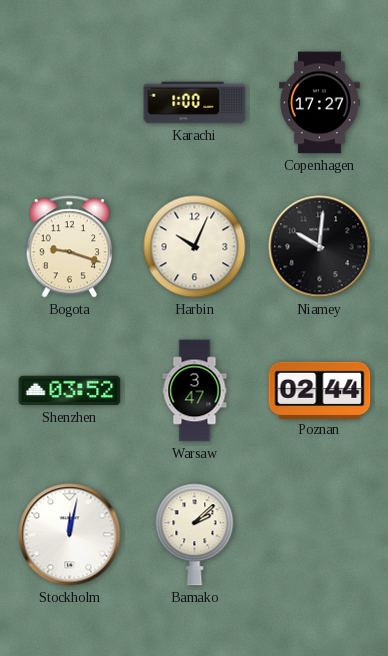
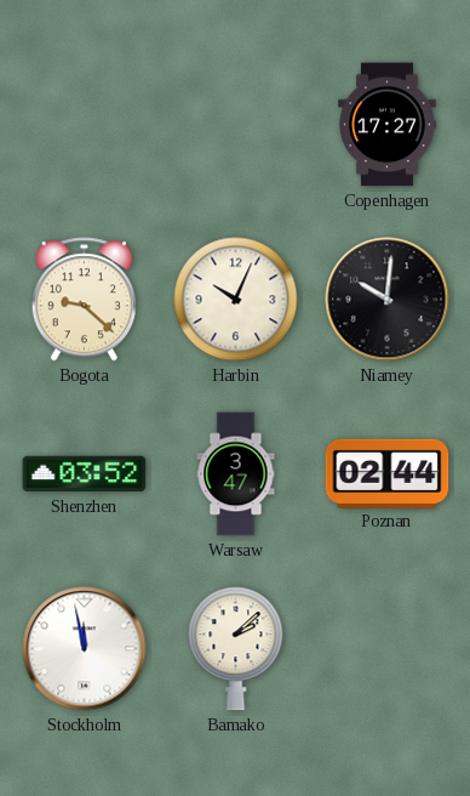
Karachi: 1:00 -> none (195, 103)
Bogota: 9:18 -> 9:22 (84, 300)
Stockholm: 12:02 -> 11:58 (85, 649)
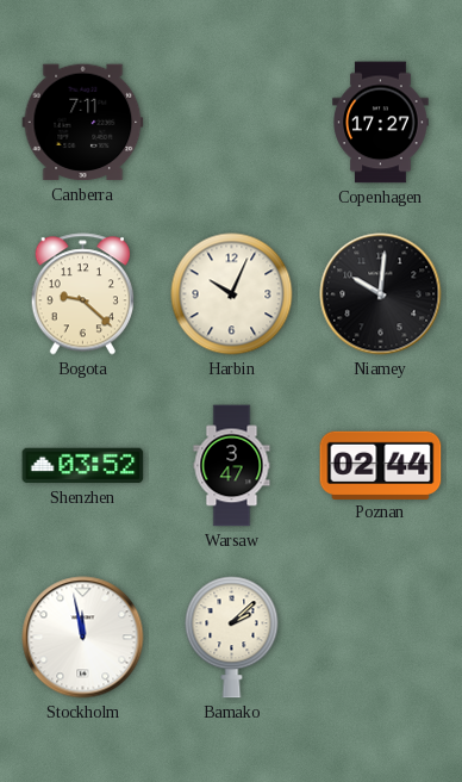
Canberra: none -> 7:11 (83, 123)
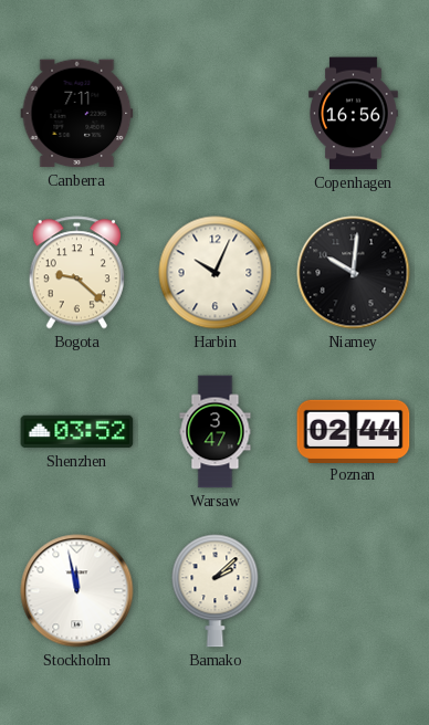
Copenhagen: 17:27 -> 16:56 (354, 114)
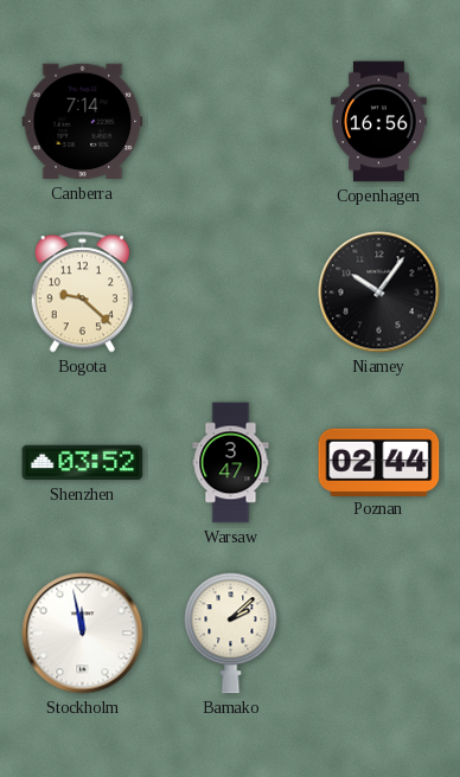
Canberra: 7:11 -> 7:14 (83, 122)
Harbin: 10:04 -> none (216, 273)
Niamey: 10:01 -> 10:06 (379, 293)
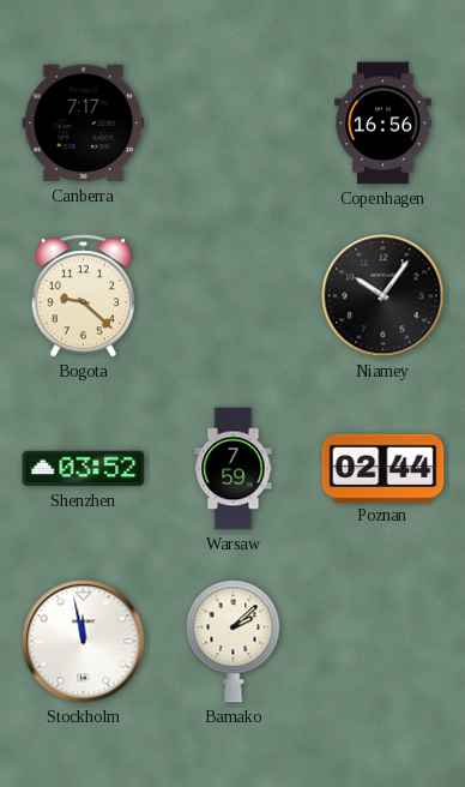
Canberra: 7:14 -> 7:17 (84, 124)
Warsaw: 3:47 -> 7:59 (234, 469)
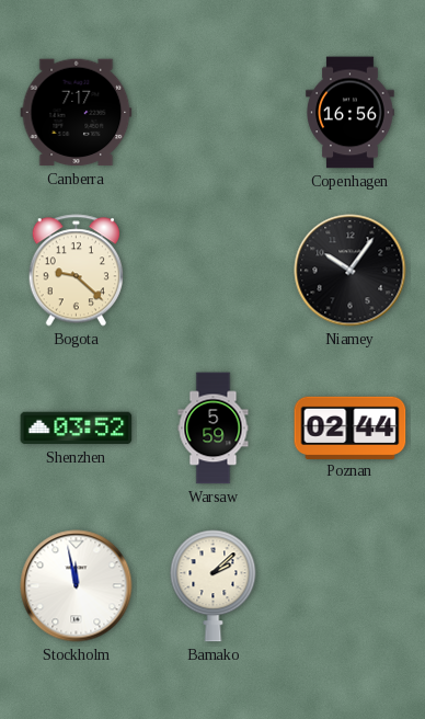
Warsaw: 7:59 -> 5:59 (214, 429)
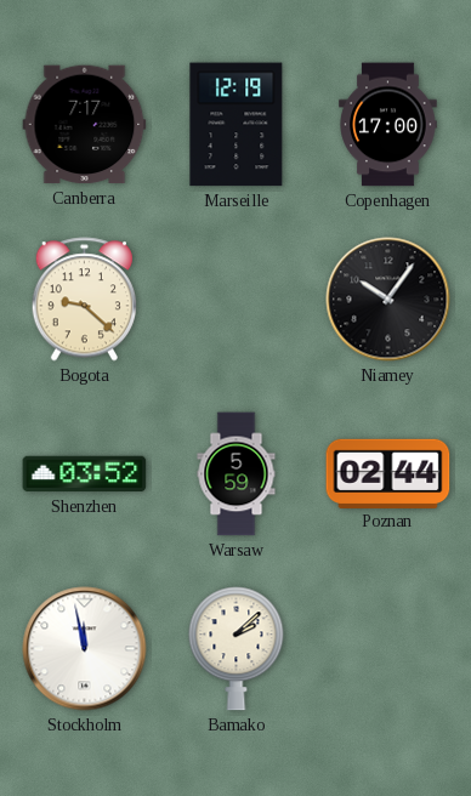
Marseille: none -> 12:19 (237, 125)
Copenhagen: 16:56 -> 17:00 (388, 125)
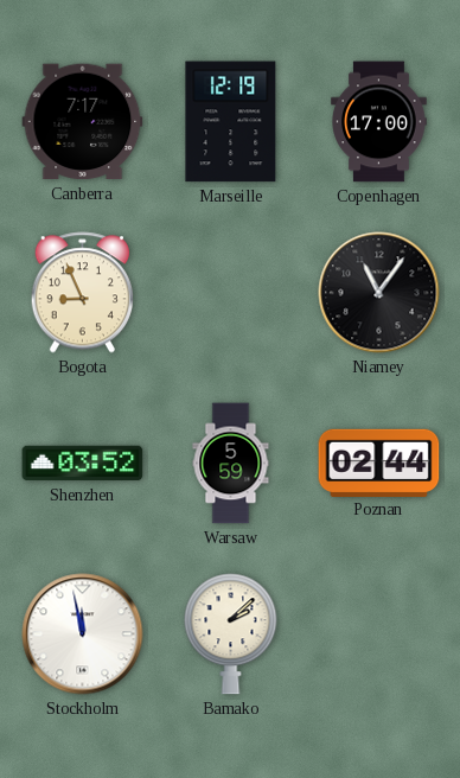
Bogota: 9:22 -> 8:56 (82, 293)
Niamey: 10:06 -> 11:06 (379, 293)
